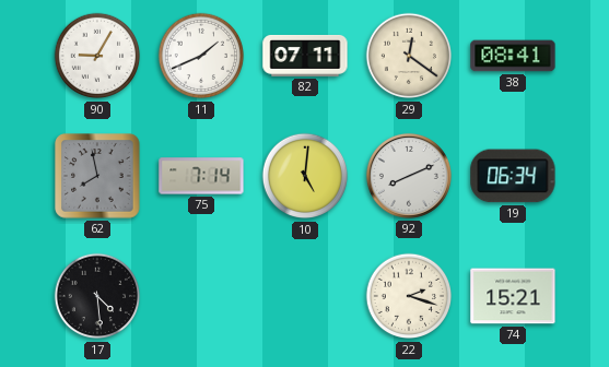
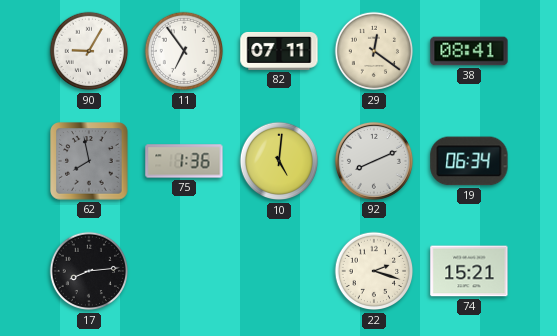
11: 1:41 -> 6:54 (184, 51)
75: 7:14 -> 1:36 (184, 161)
17: 4:29 -> 8:14 (89, 271)
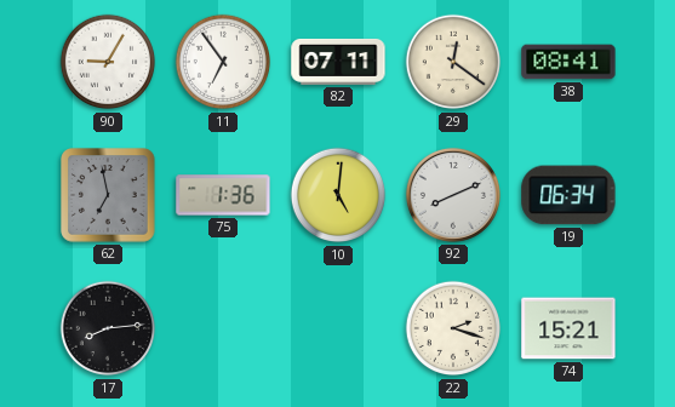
62: 7:58 -> 6:58 (108, 195)
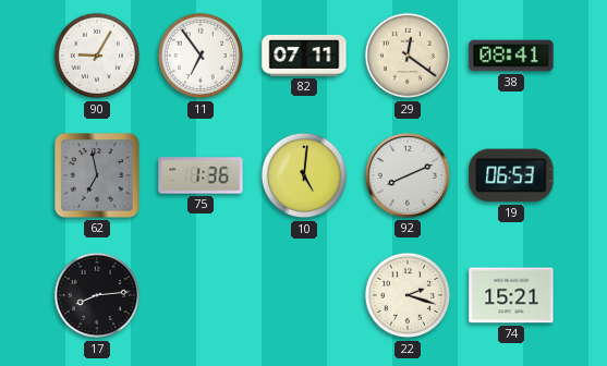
19: 06:34 -> 06:53 (511, 175)
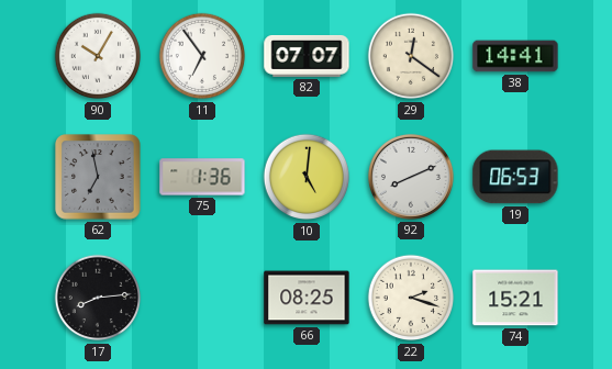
90: 9:05 -> 10:05 (98, 56)
82: 07:11 -> 07:07 (307, 56)
38: 08:41 -> 14:41 (515, 56)
66: none -> 08:25 (307, 298)
